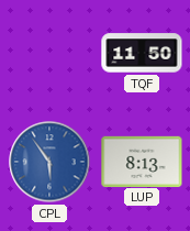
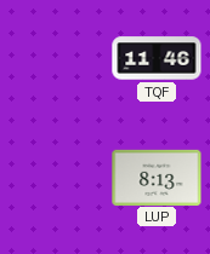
TQF: 11:50 -> 11:46 (157, 58)
CPL: 5:54 -> none (49, 162)
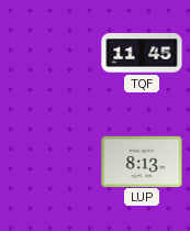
TQF: 11:46 -> 11:45 (142, 53)
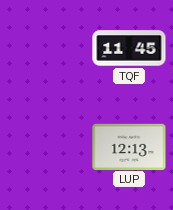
LUP: 8:13 -> 12:13 (129, 146)
